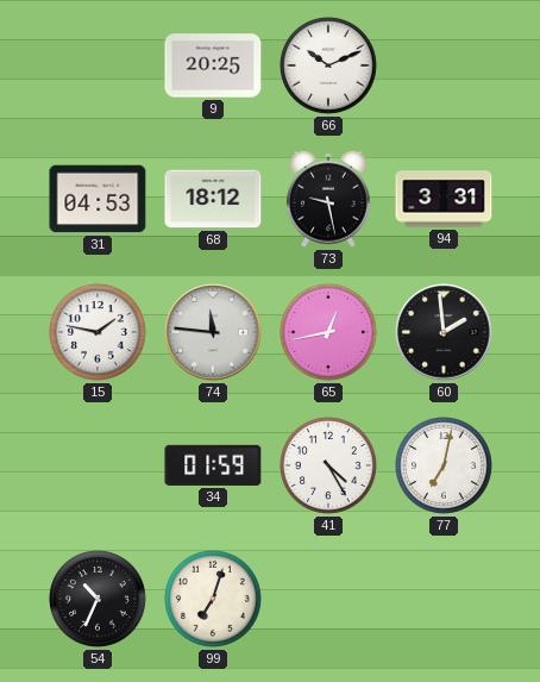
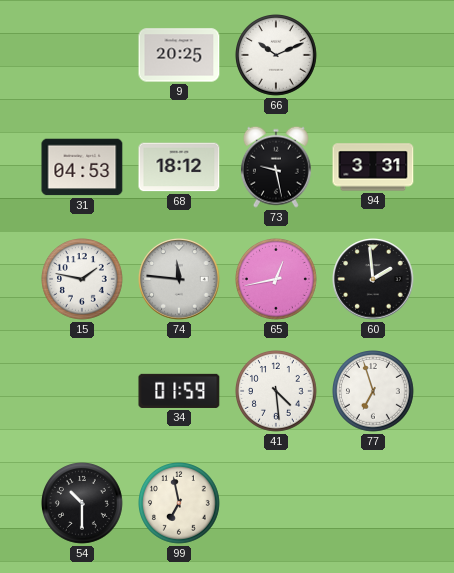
41: 4:25 -> 4:29 (277, 392)
77: 7:02 -> 6:57 (374, 392)
54: 10:34 -> 10:30 (83, 504)
99: 7:03 -> 6:58 (180, 504)
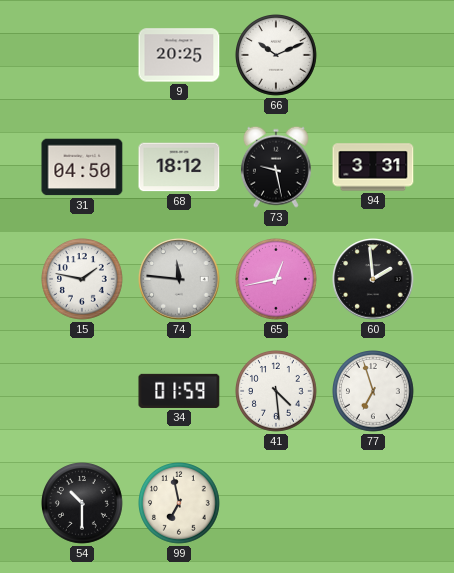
31: 04:53 -> 04:50 (82, 167)
